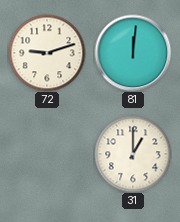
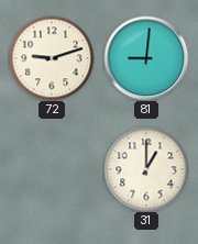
81: 12:01 -> 9:01 (146, 58)
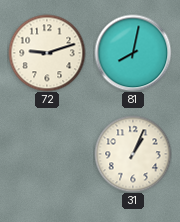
81: 9:01 -> 8:02 (133, 53)
31: 1:00 -> 1:04 (133, 154)
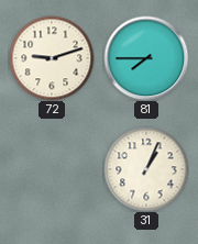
81: 8:02 -> 7:45 (146, 58)
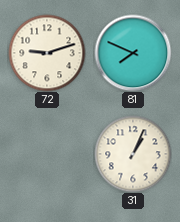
81: 7:45 -> 7:49 (133, 53)
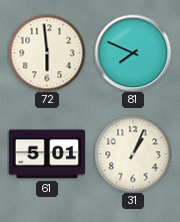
72: 9:12 -> 5:59 (47, 53)
61: none -> 5:01 (47, 154)
